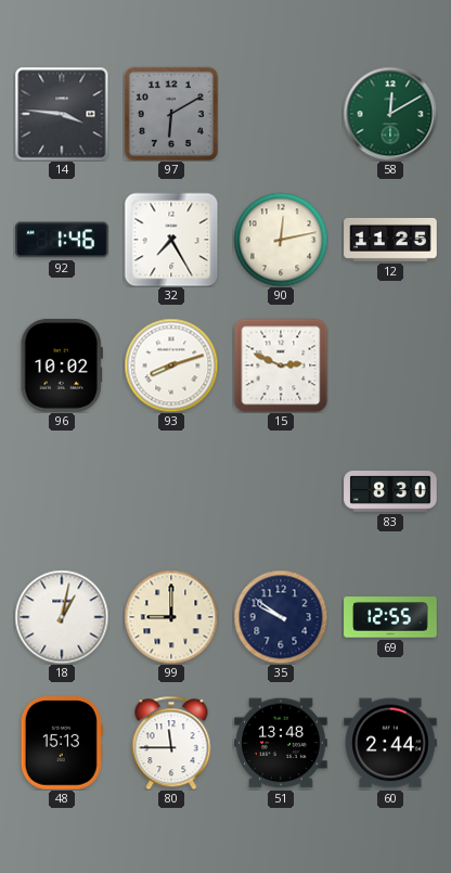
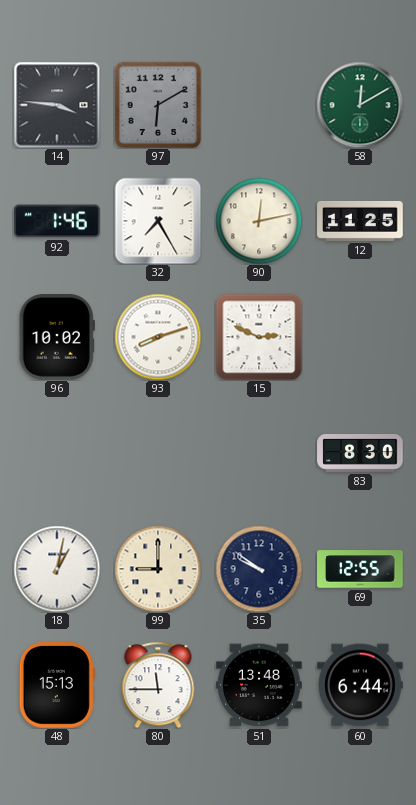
60: 2:44 -> 6:44 (360, 685)
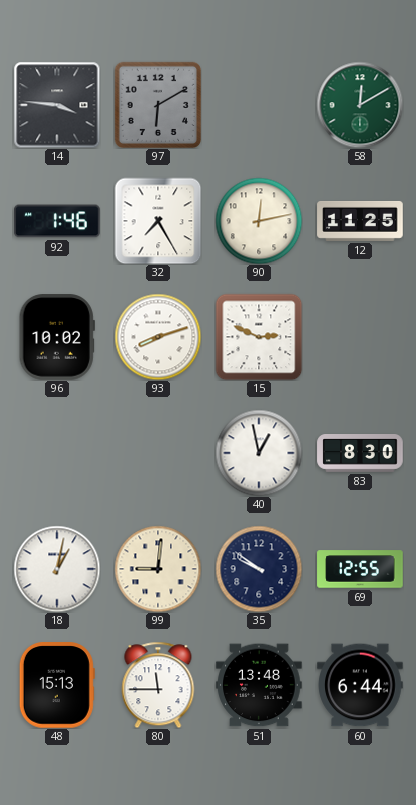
40: none -> 12:58 (259, 453)
99: 9:00 -> 9:01 (158, 569)
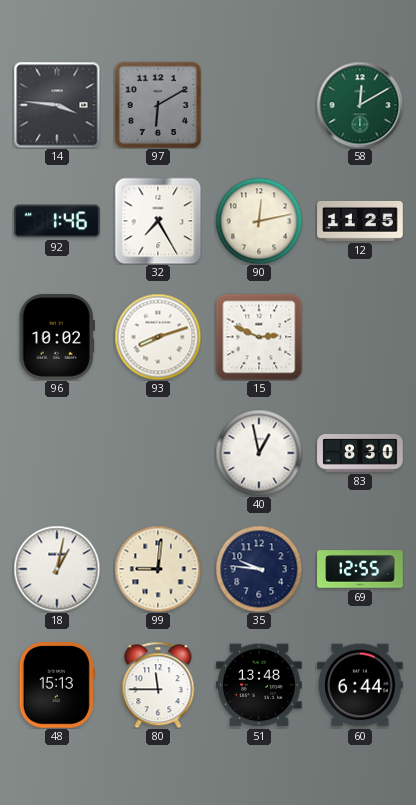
35: 9:51 -> 9:46 (259, 569)
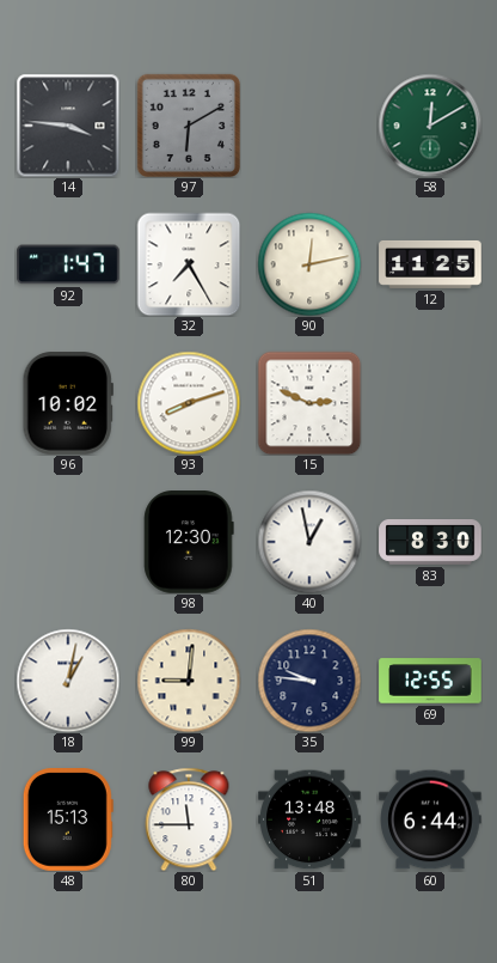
92: 1:46 -> 1:47 (68, 264)
98: none -> 12:30 (189, 542)
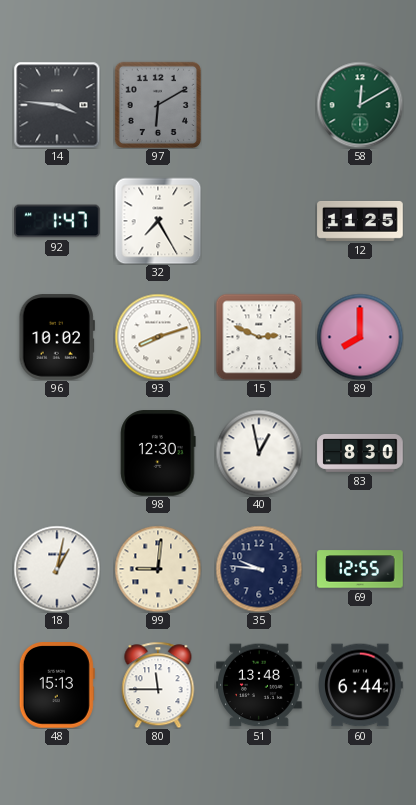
90: 12:13 -> none (309, 264)
89: none -> 8:00 (360, 337)
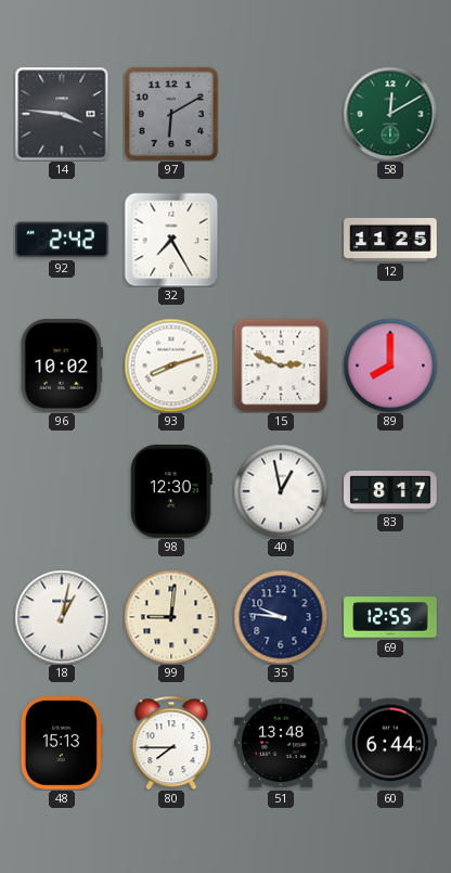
92: 1:47 -> 2:42 (62, 240)
83: 8:30 -> 8:17 (390, 492)
80: 11:45 -> 7:45 (171, 743)
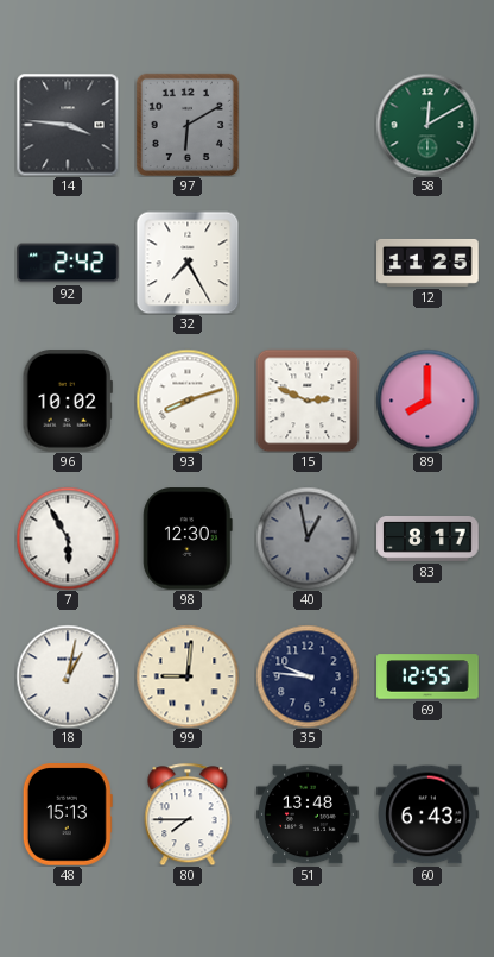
7: none -> 5:55 (68, 539)
40 dial: white -> grey (308, 539)
60: 6:44 -> 6:43 (427, 814)
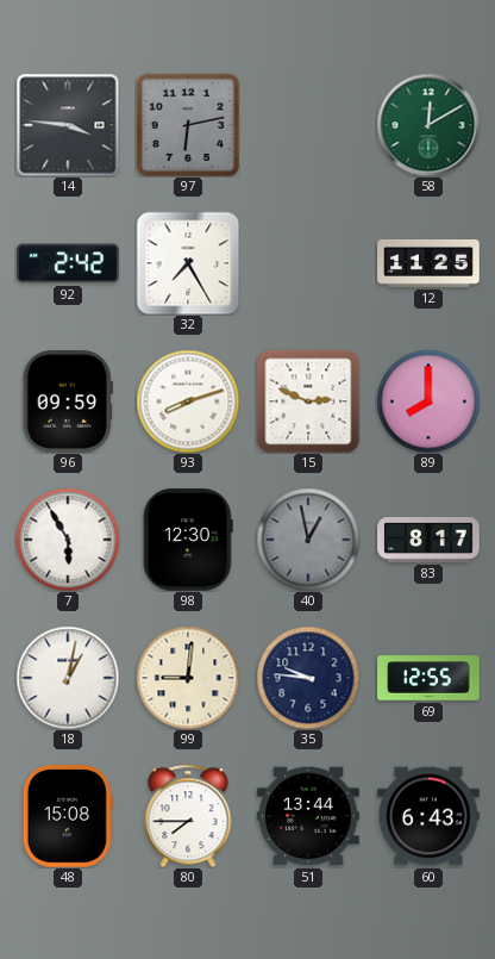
97: 6:10 -> 6:13 (187, 124)
96: 10:02 -> 09:59 (68, 401)
48: 15:13 -> 15:08 (68, 816)
51: 13:48 -> 13:44 (308, 816)
